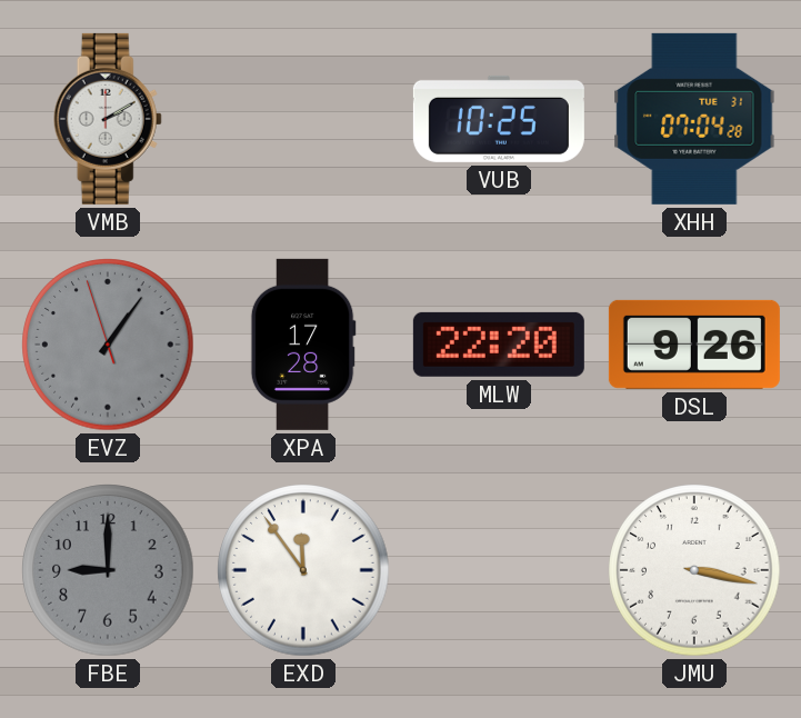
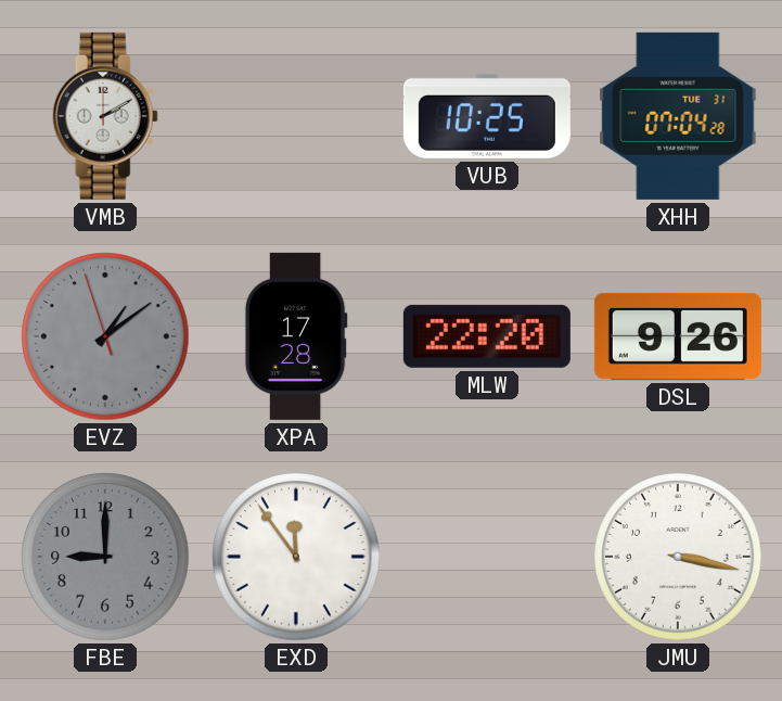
EVZ: 1:05 -> 1:08 (105, 336)
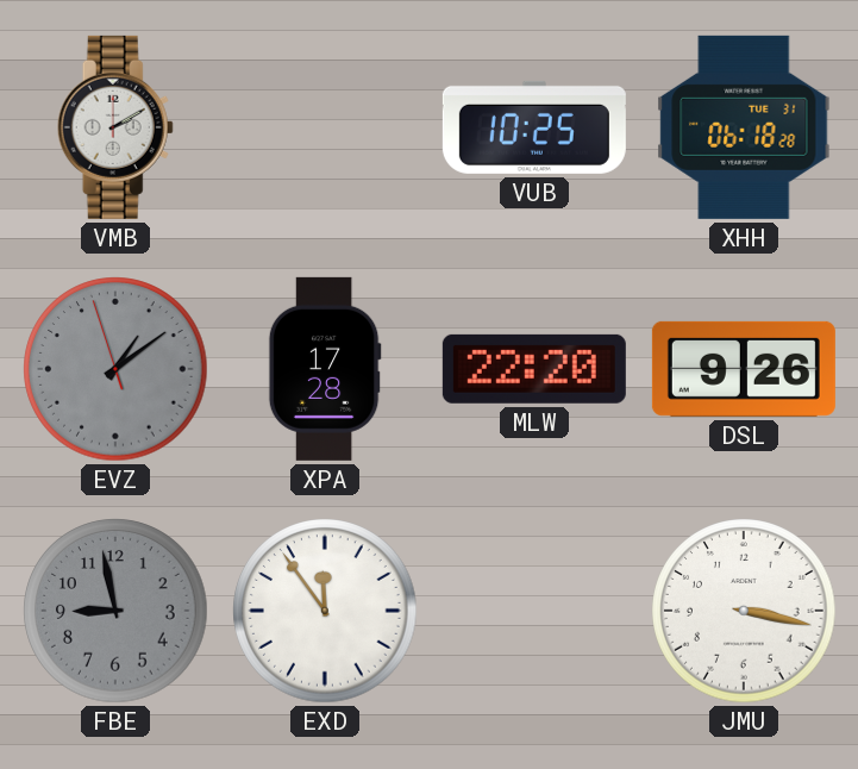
XHH: 07:04 -> 06:18 (744, 127)
FBE: 9:00 -> 8:58 (115, 611)
